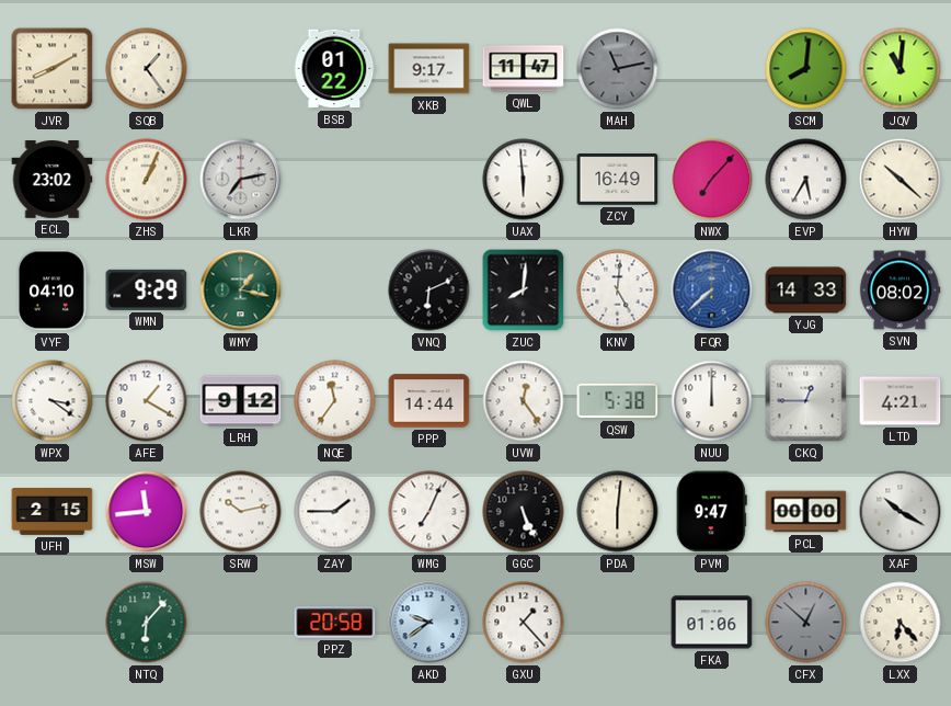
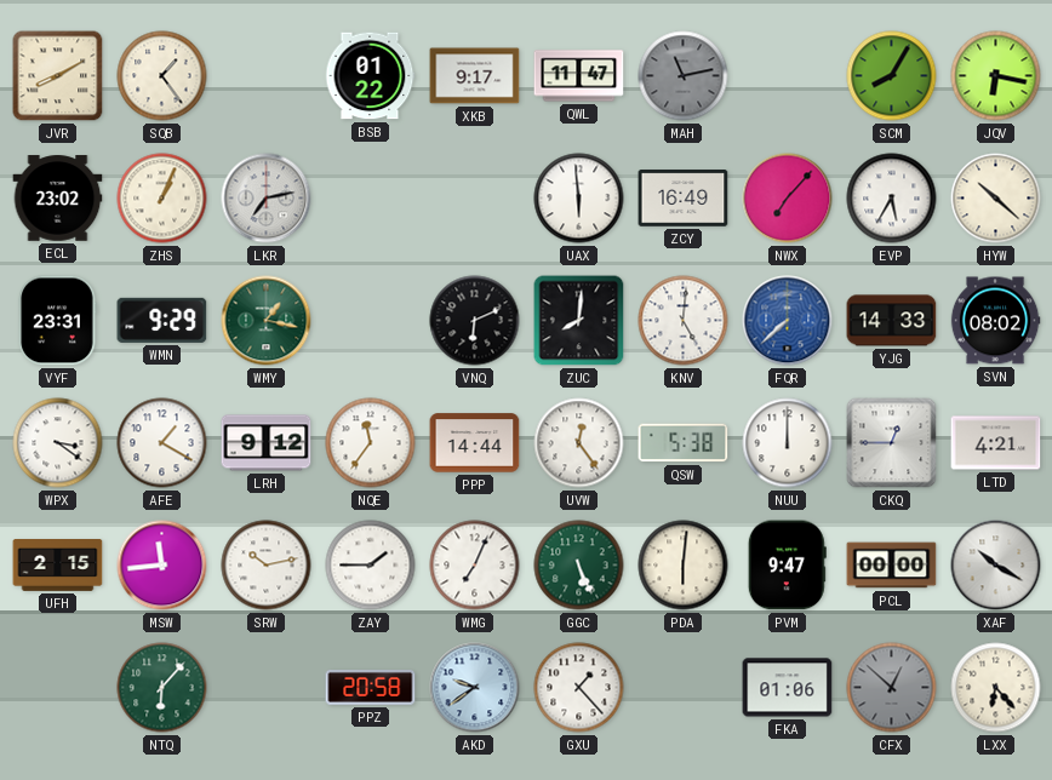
SCM: 8:01 -> 8:05 (892, 76)
JQV: 11:01 -> 6:17 (996, 76)
VYF: 04:10 -> 23:31 (57, 321)
GGC dial: black -> green (579, 566)
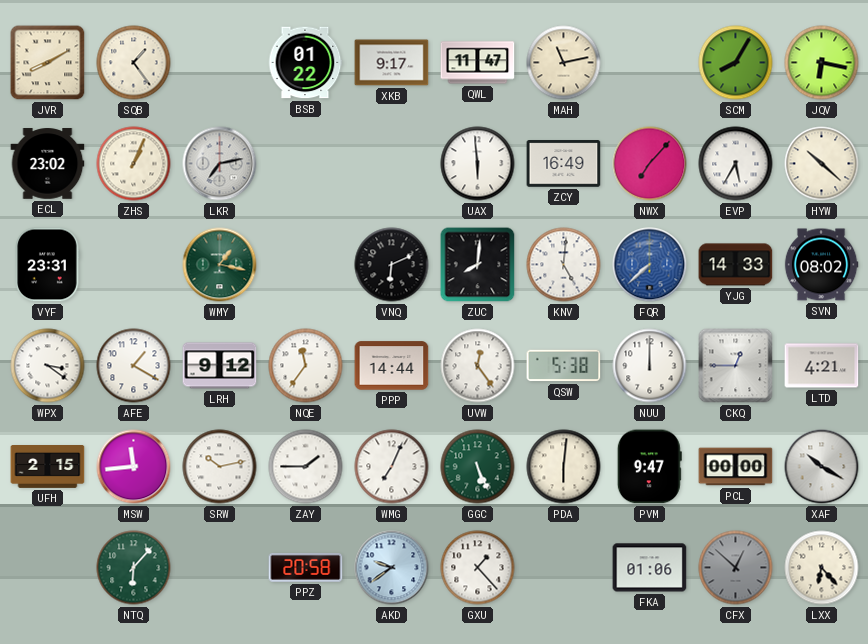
MAH dial: grey -> cream (564, 63)
WMN: 9:29 -> none (162, 320)
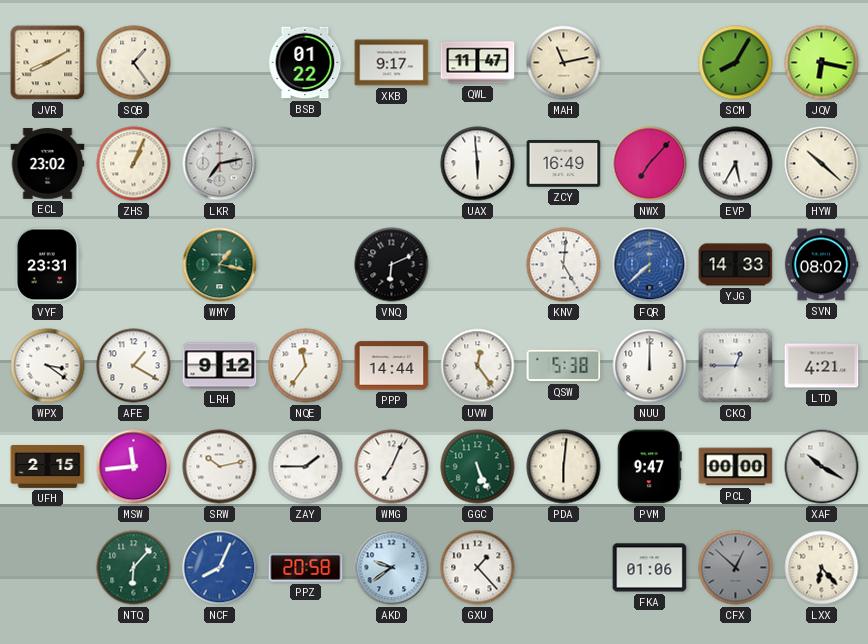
ZUC: 8:01 -> none (478, 265)
NCF: none -> 8:04 (220, 568)
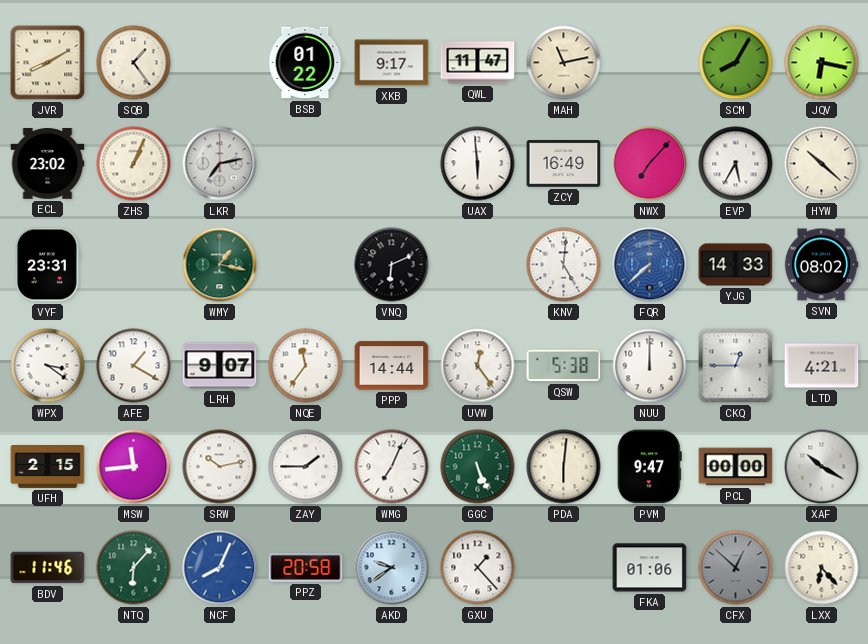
LRH: 9:12 -> 9:07 (220, 366)
BDV: none -> 11:46 (48, 568)
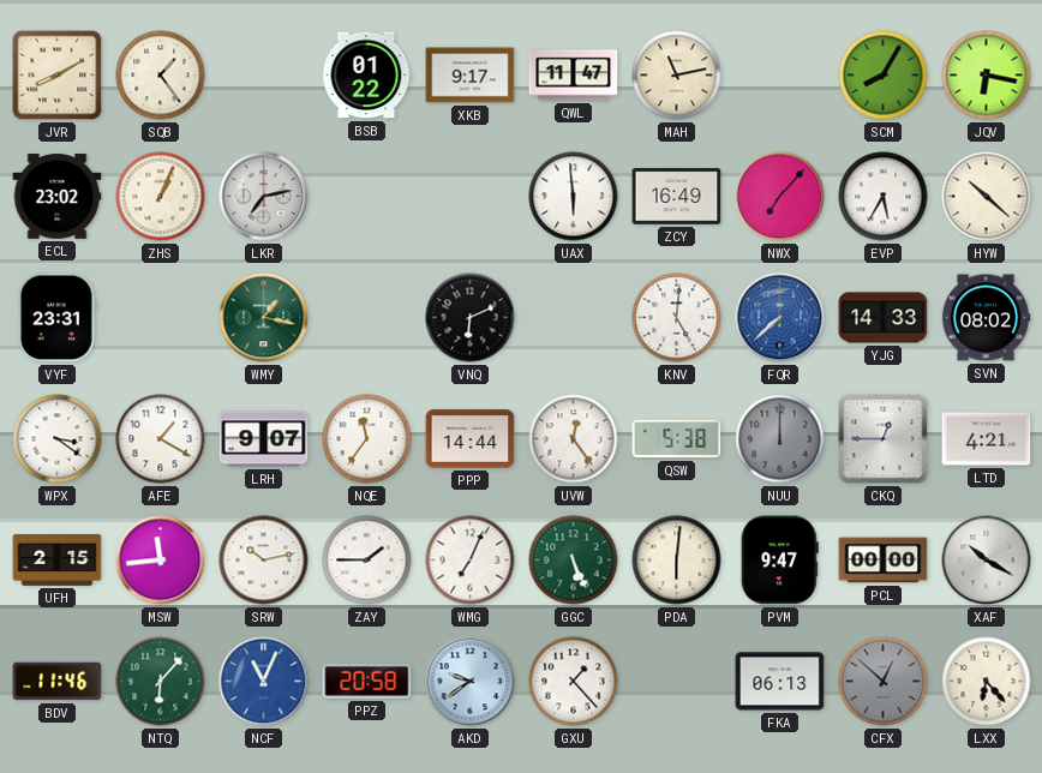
NUU dial: white -> grey (780, 439)
NCF: 8:04 -> 11:04 (264, 682)
FKA: 01:06 -> 06:13 (780, 682)
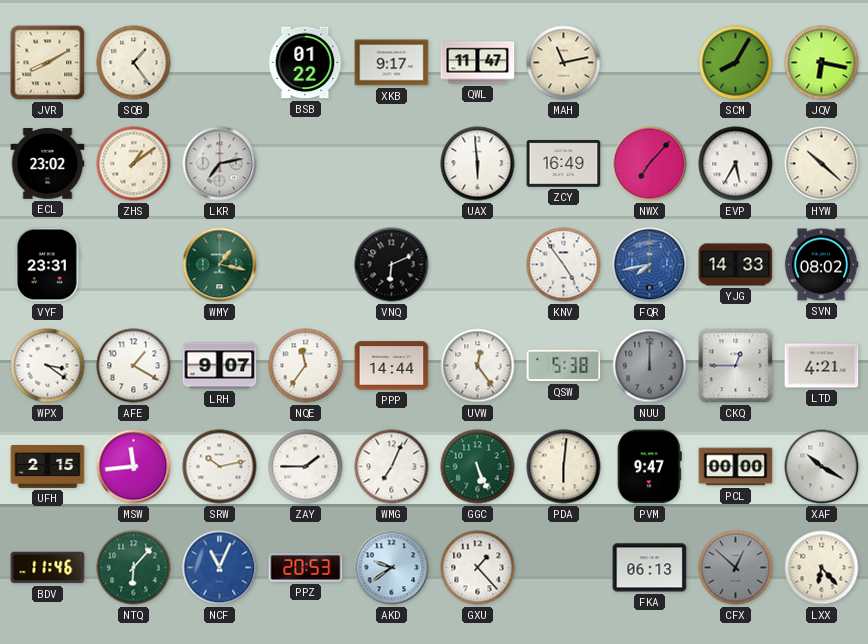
ZHS: 1:04 -> 1:09 (134, 164)
KNV: 5:01 -> 4:54 (564, 265)
FQR: 7:38 -> 7:43 (650, 265)
PPZ: 20:58 -> 20:53 (306, 568)
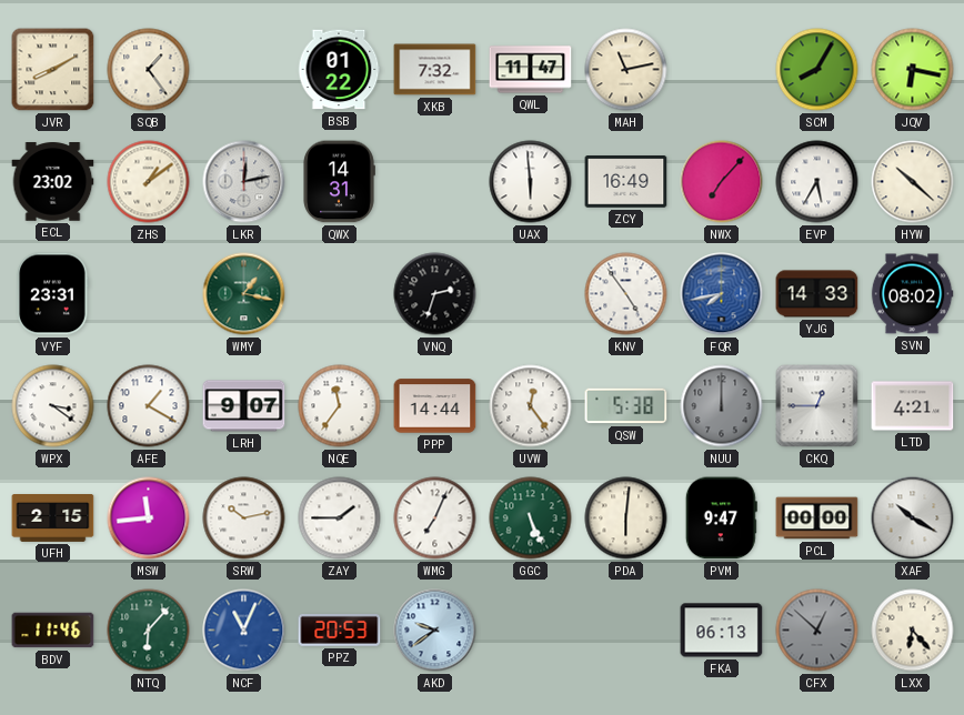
XKB: 9:17 -> 7:32 (435, 70)
LKR: 7:13 -> 12:13 (244, 182)
QWX: none -> 14:31 (339, 182)
VNQ: 6:11 -> 2:33 (435, 294)
GXU: 1:23 -> none (478, 568)
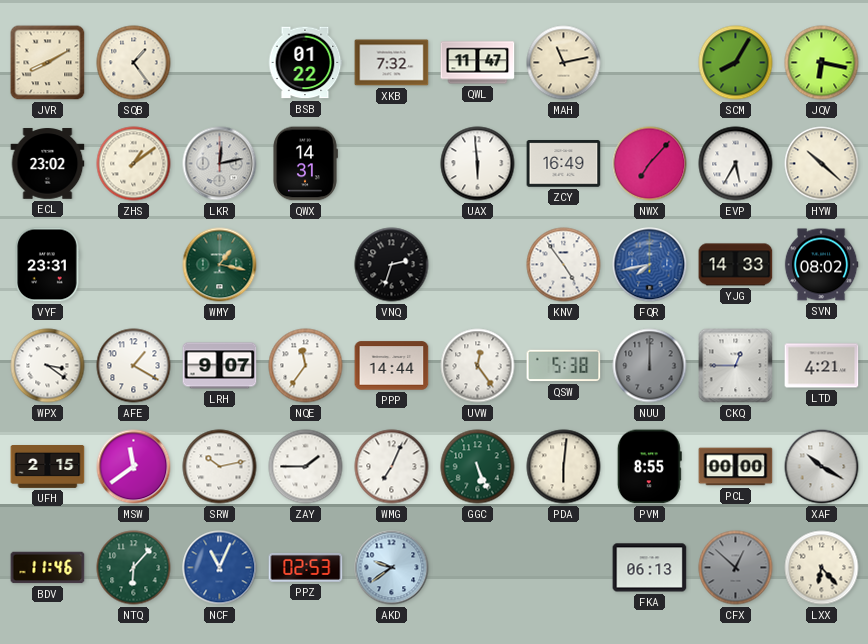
MSW: 11:44 -> 11:39 (134, 467)
PVM: 9:47 -> 8:55 (649, 467)
PPZ: 20:53 -> 02:53 (306, 568)
